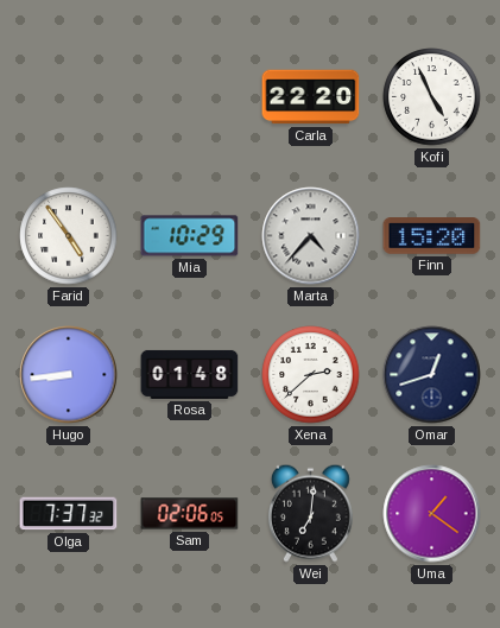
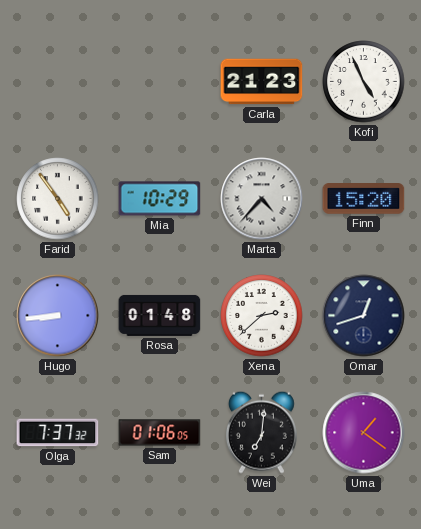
Carla: 22:20 -> 21:23 (262, 82)
Sam: 02:06 -> 01:06 (160, 433)
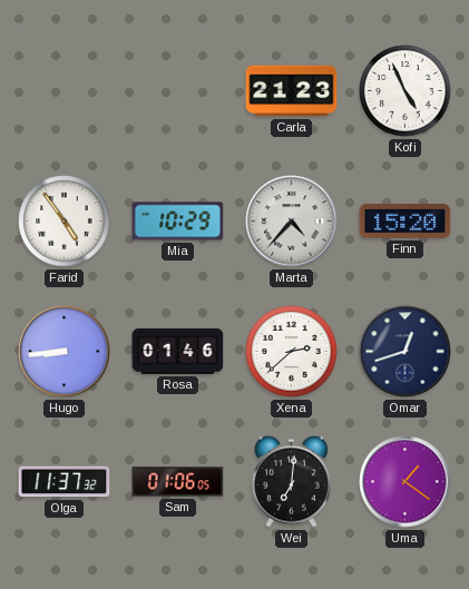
Rosa: 01:48 -> 01:46 (178, 351)
Olga: 7:37 -> 11:37 (65, 482)
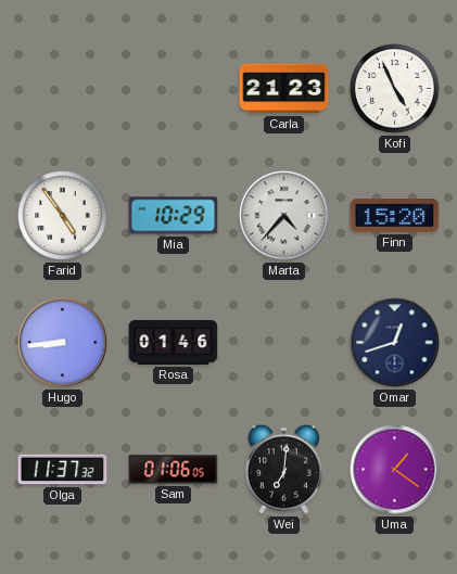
Xena: 2:38 -> none (292, 352)
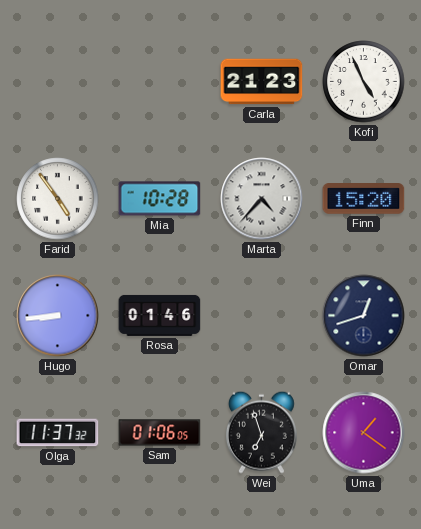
Mia: 10:29 -> 10:28 (160, 199)
Wei: 7:01 -> 6:57 (261, 432)
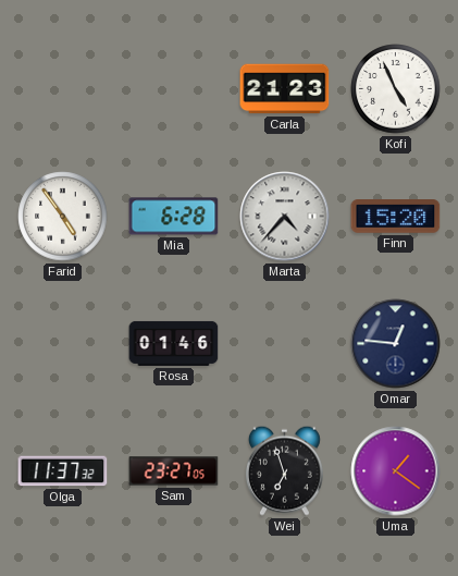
Mia: 10:28 -> 6:28 (174, 217)
Hugo: 8:44 -> none (58, 316)
Omar: 12:42 -> 12:46 (396, 344)
Sam: 01:06 -> 23:27 (174, 471)
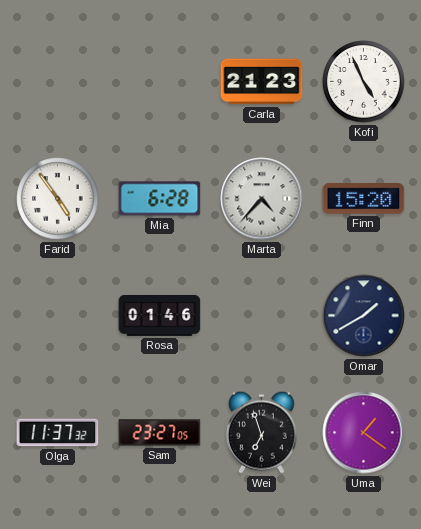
Omar: 12:46 -> 1:40 (364, 316)
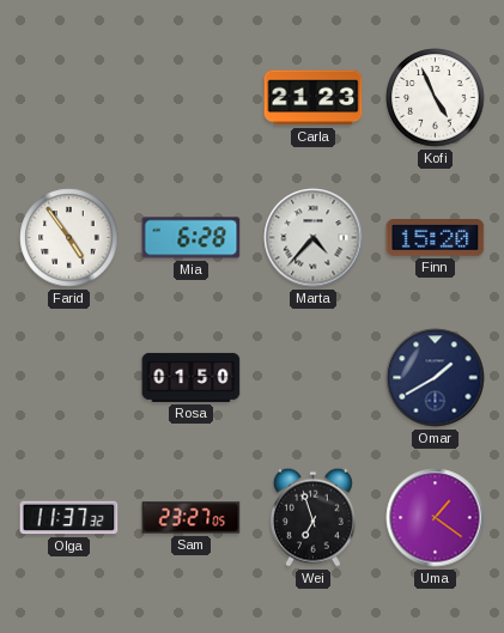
Rosa: 01:46 -> 01:50 (192, 377)
